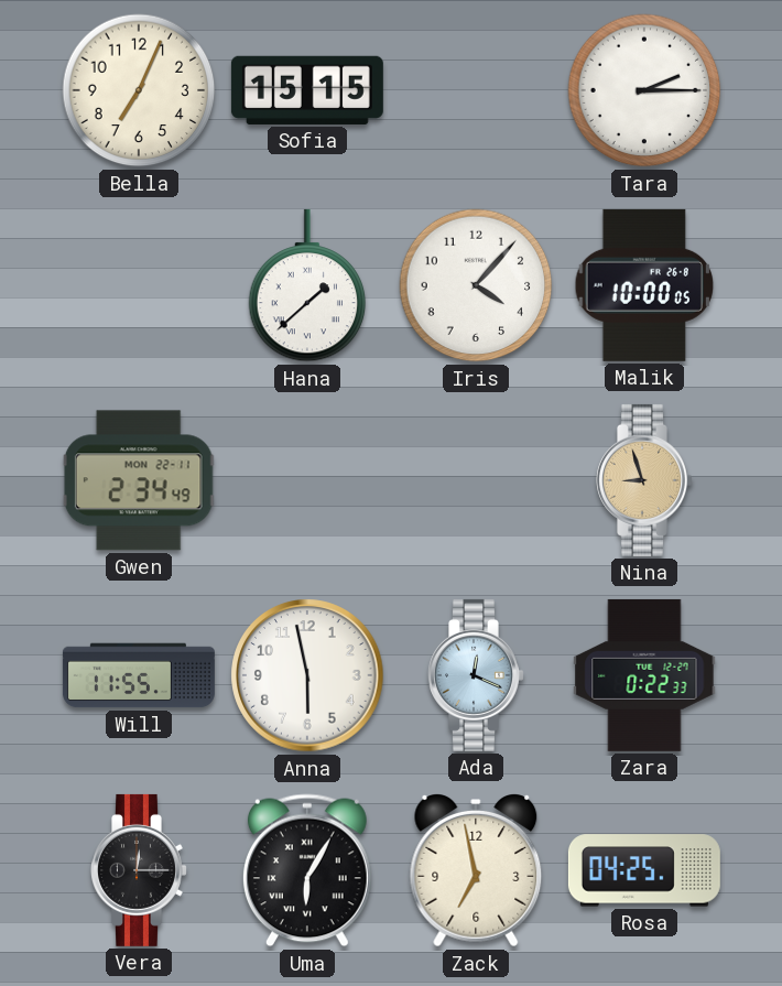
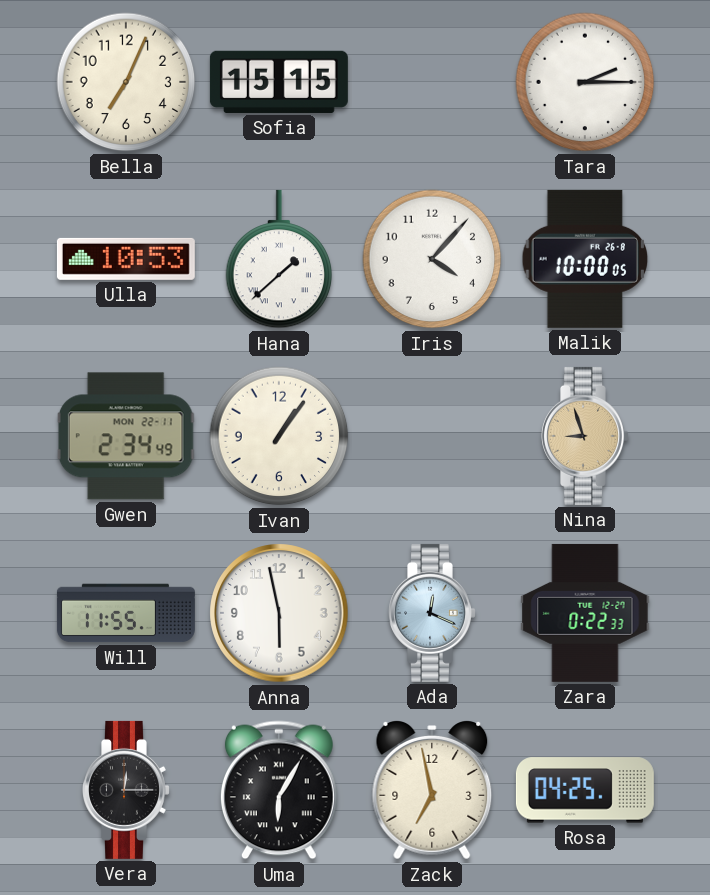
Ulla: none -> 10:53 (126, 259)
Ivan: none -> 1:06 (279, 436)
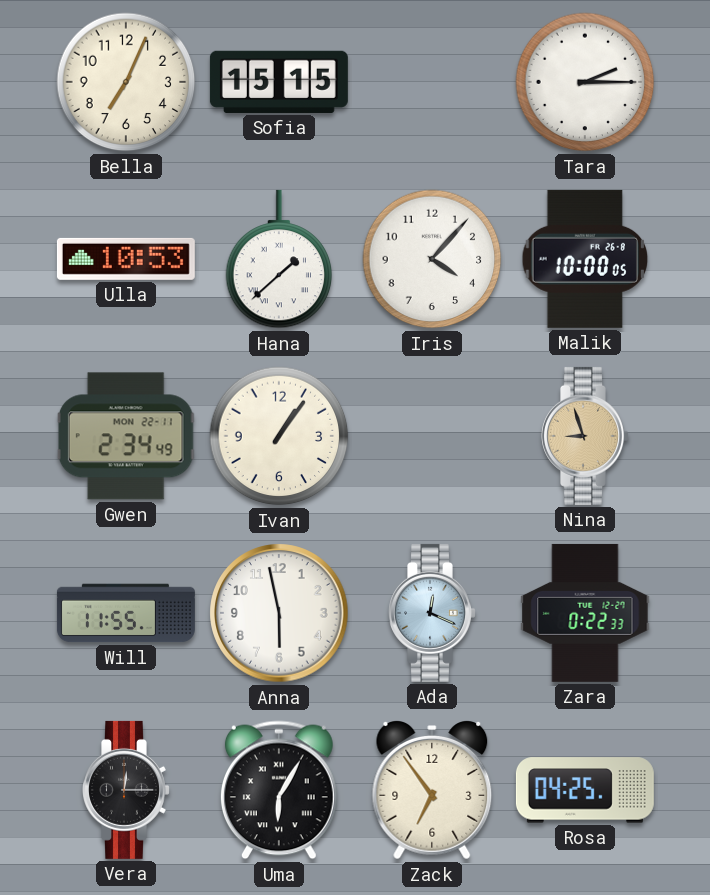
Zack: 6:58 -> 6:54 (432, 791)
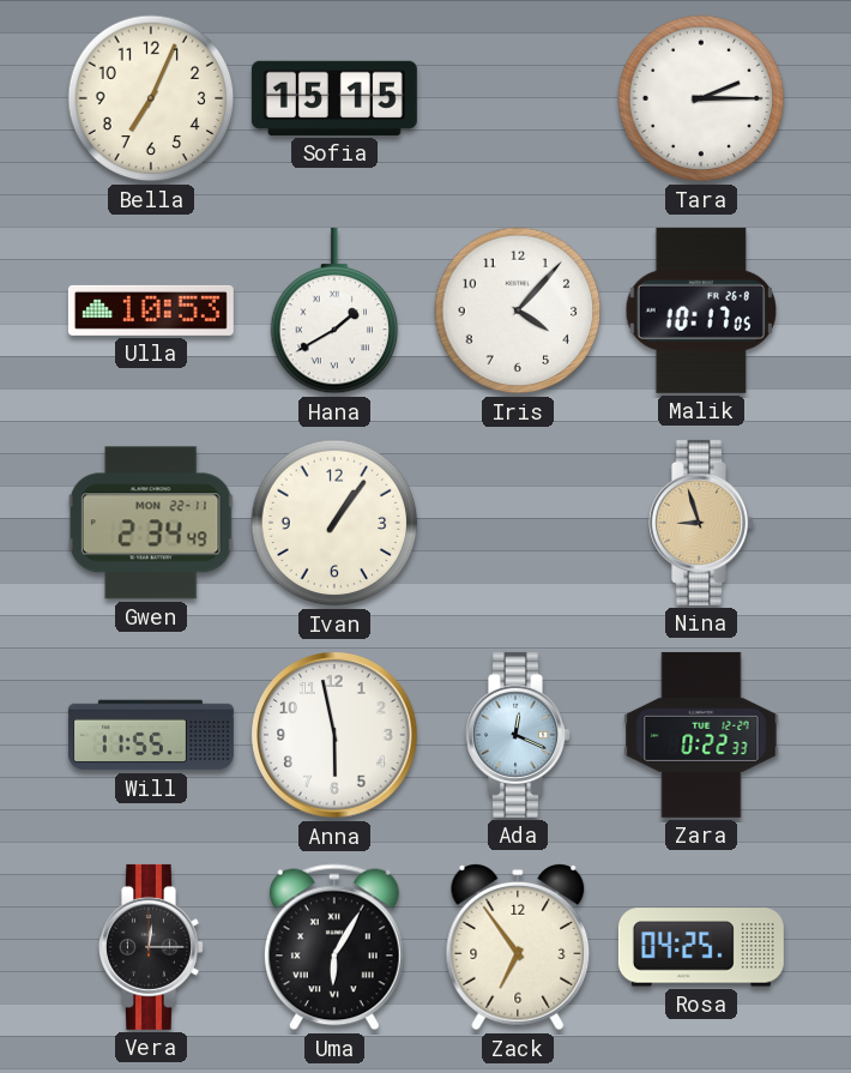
Hana: 1:38 -> 1:40 (334, 311)
Malik: 10:00 -> 10:17 (700, 311)
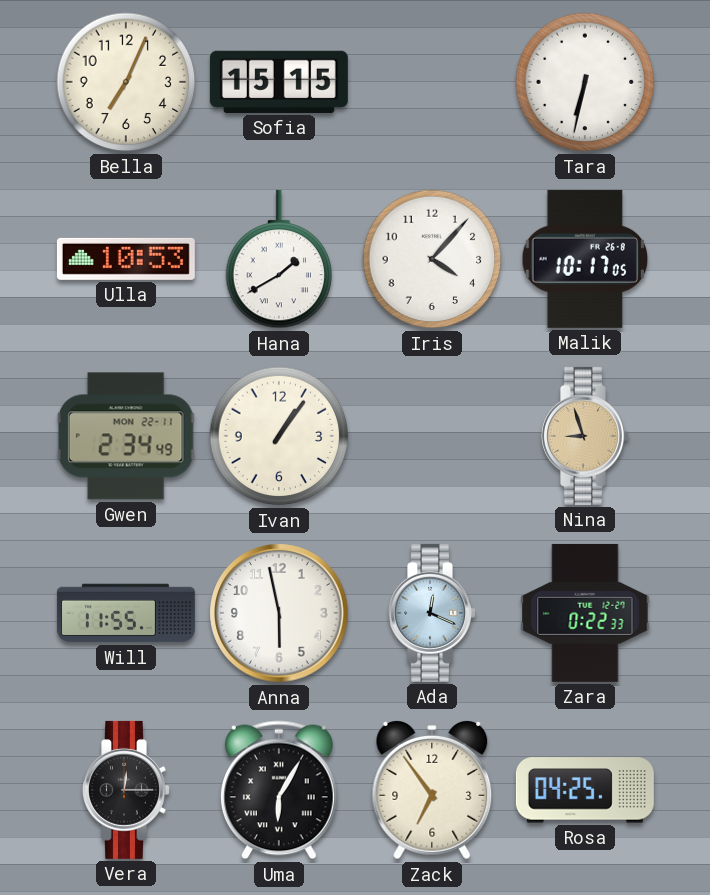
Tara: 2:15 -> 6:32 (585, 82)
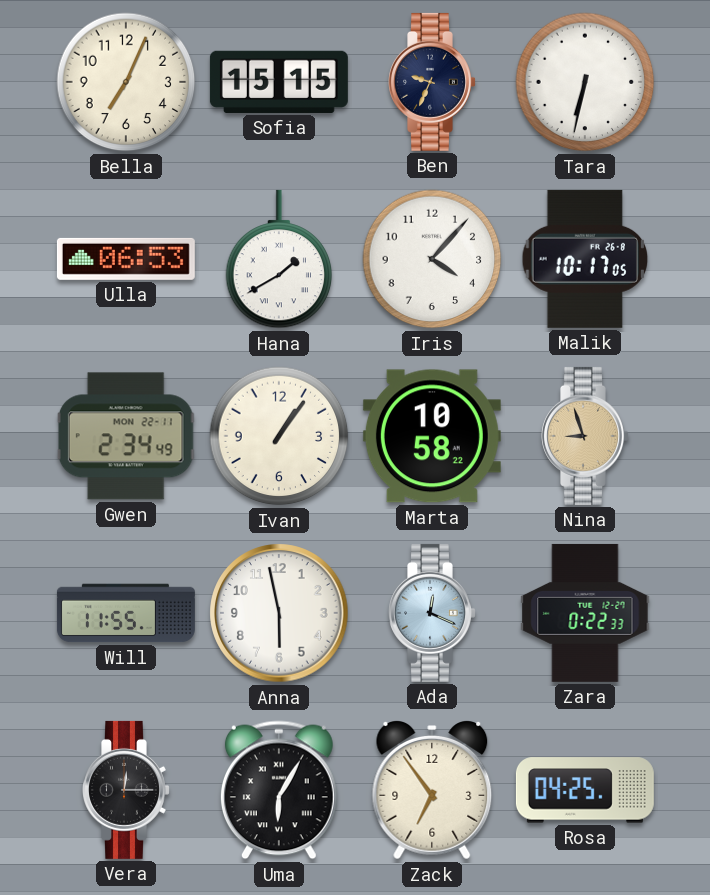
Ben: none -> 9:34 (433, 82)
Ulla: 10:53 -> 06:53 (126, 259)
Marta: none -> 10:58 (432, 436)
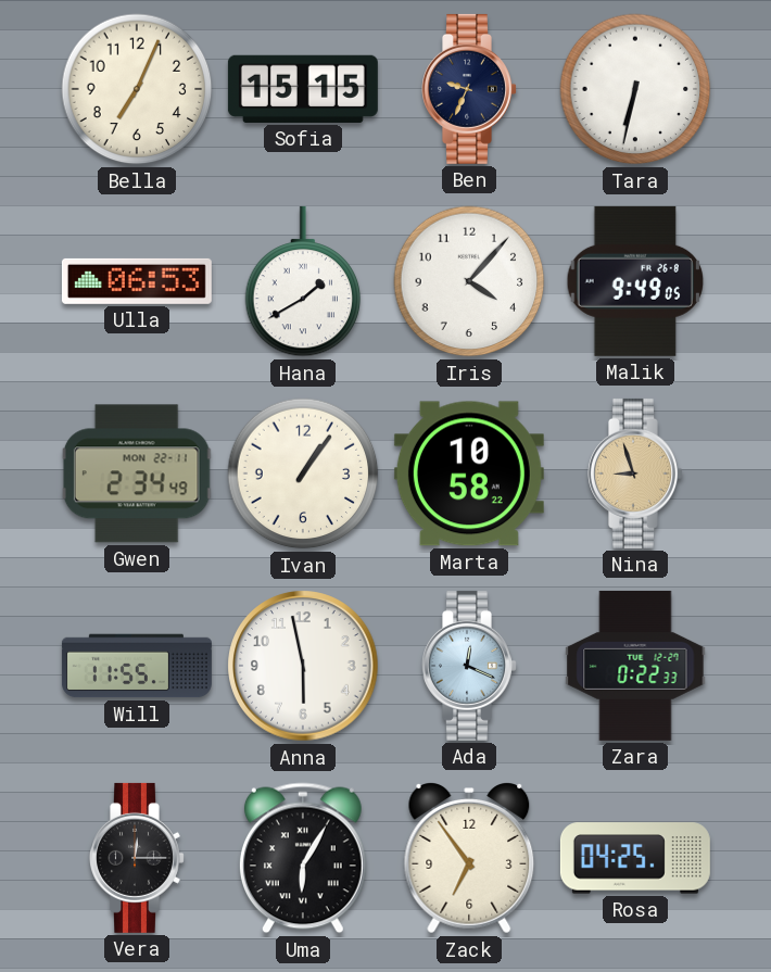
Malik: 10:17 -> 9:49 (634, 281)
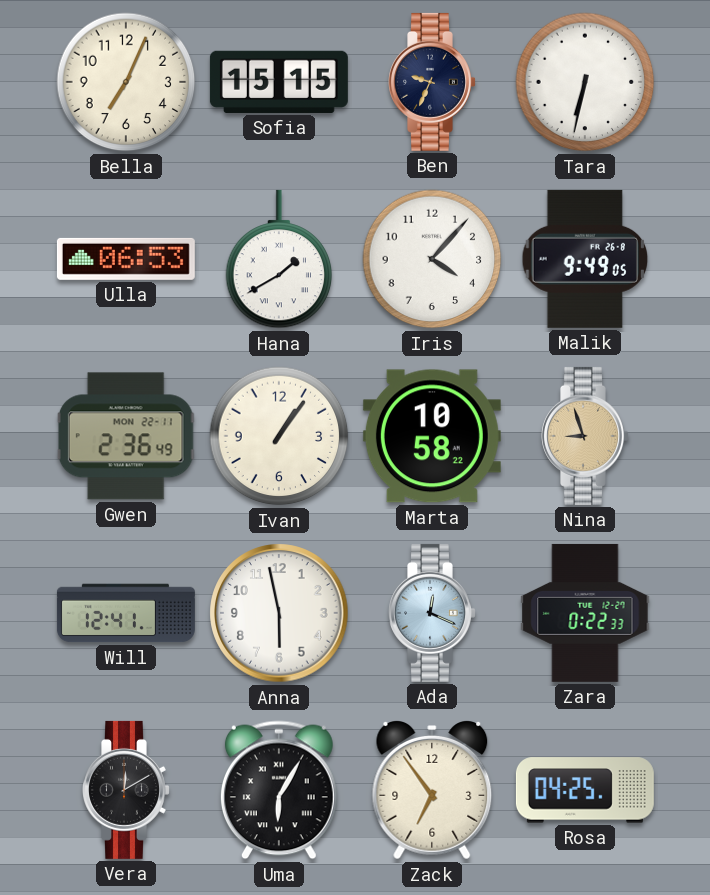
Gwen: 2:34 -> 2:36 (126, 436)
Will: 11:55 -> 12:41 (126, 613)
Vera: 12:15 -> 12:10 (127, 790)
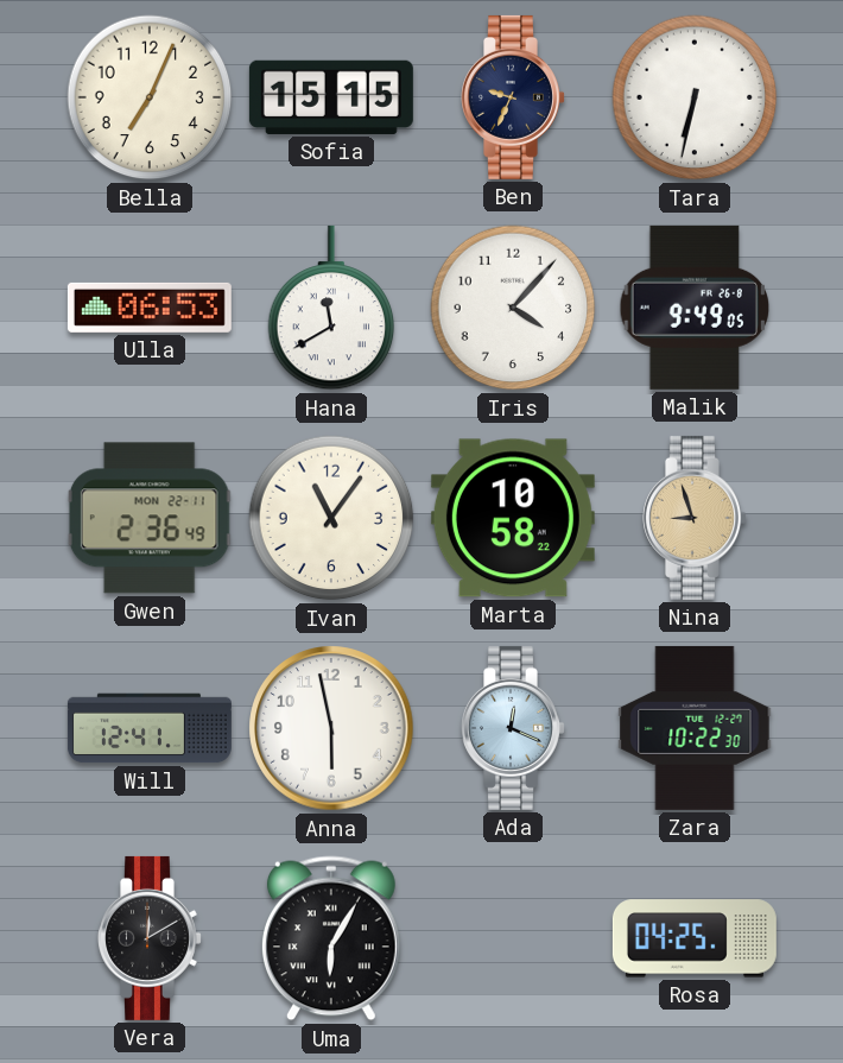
Hana: 1:40 -> 11:40 (331, 308)
Ivan: 1:06 -> 11:06 (331, 518)
Zara: 0:22 -> 10:22 (695, 728)
Zack: 6:54 -> none (432, 791)
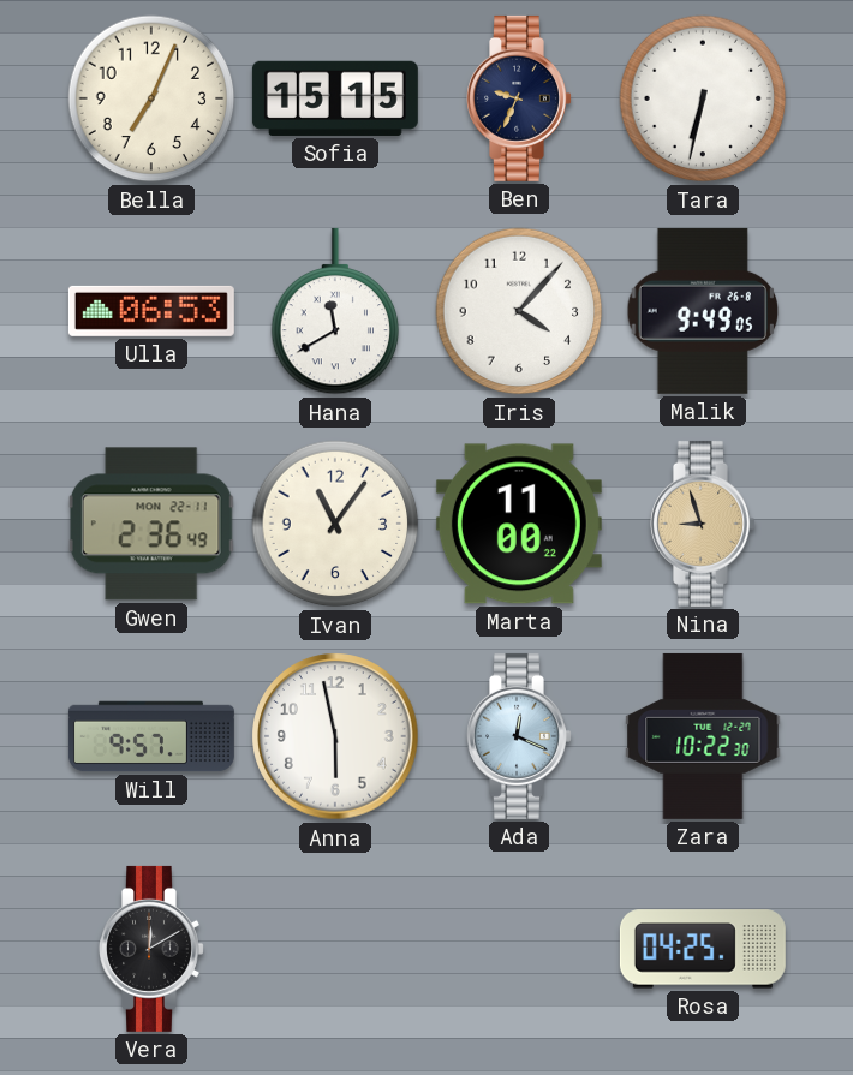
Marta: 10:58 -> 11:00 (519, 524)
Will: 12:41 -> 9:57 (151, 736)
Uma: 6:05 -> none (331, 938)
